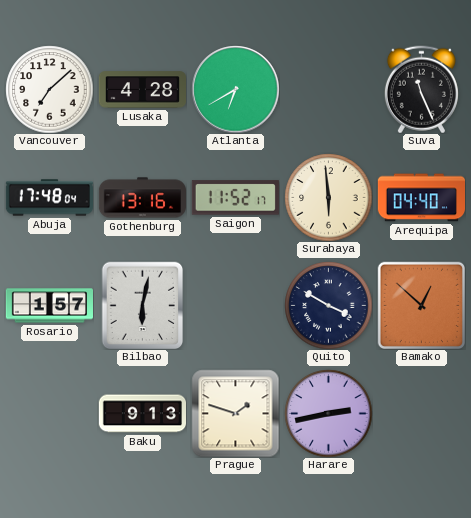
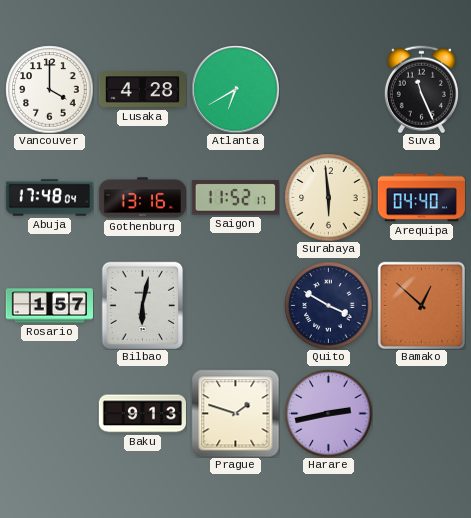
Vancouver: 7:08 -> 4:00 (49, 89)
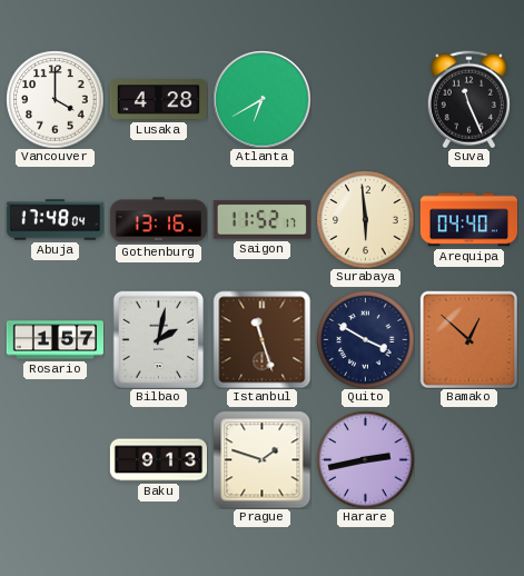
Bilbao: 6:02 -> 2:02 (159, 339)
Istanbul: none -> 11:27 (261, 339)
